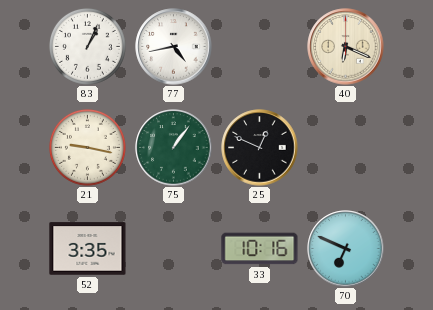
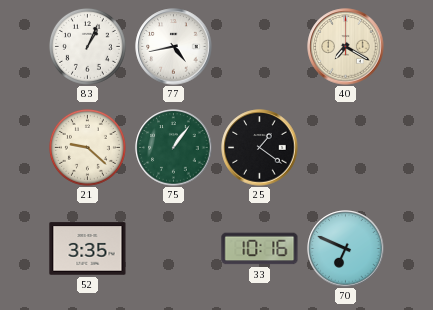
40: 6:19 -> 7:20 (346, 47)
21: 9:17 -> 9:22 (87, 147)
25: 12:49 -> 1:21 (260, 148)
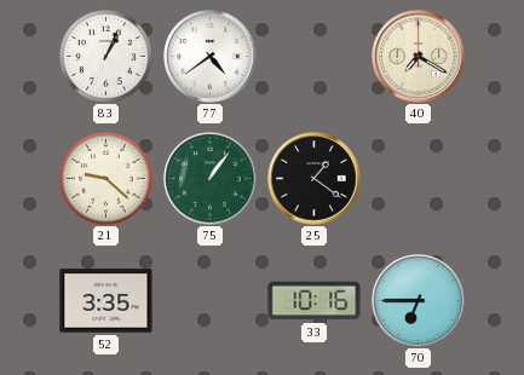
77: 4:43 -> 4:39 (211, 57)
70: 6:49 -> 6:45 (419, 301)
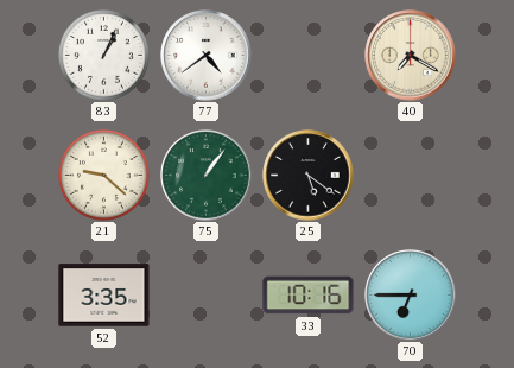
25: 1:21 -> 5:21 (309, 176)
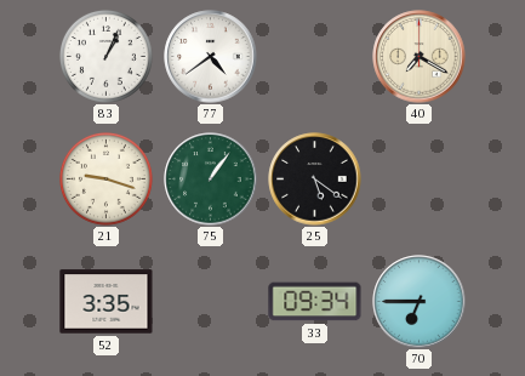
21: 9:22 -> 9:18 (105, 178)
33: 10:16 -> 09:34 (315, 302)
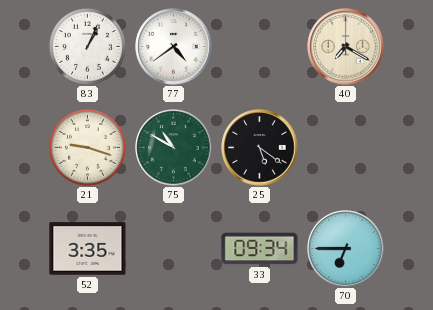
75: 1:06 -> 10:50 (174, 148)
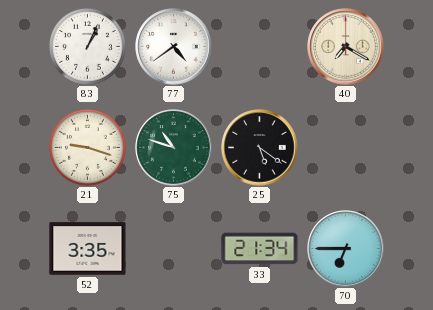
75: 10:50 -> 10:48 (174, 148)
33: 09:34 -> 21:34 (260, 249)
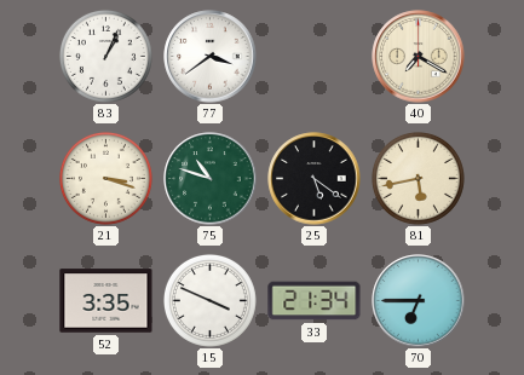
77: 4:39 -> 3:39 (211, 57)
21: 9:18 -> 3:18 (105, 178)
81: none -> 5:43 (418, 178)
15: none -> 3:49 (209, 300)
